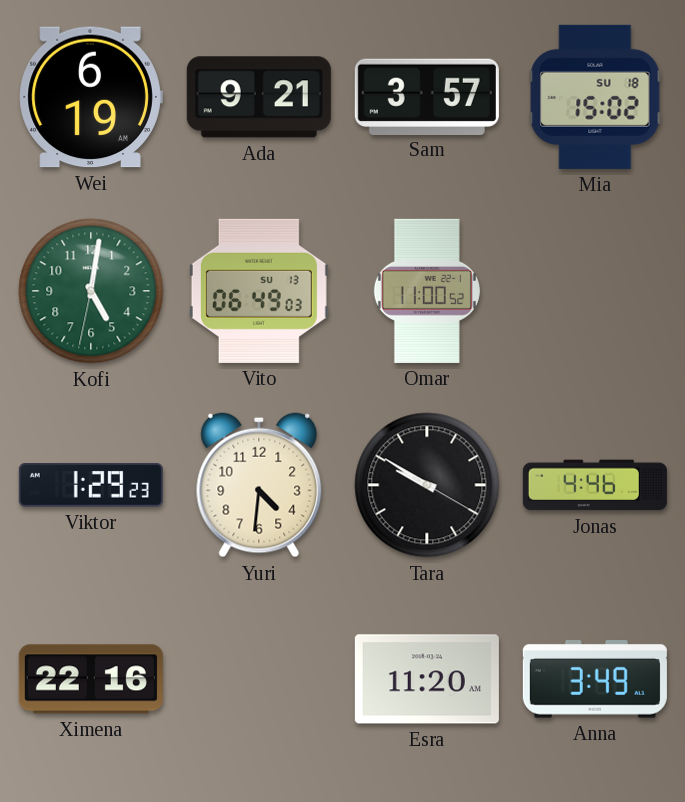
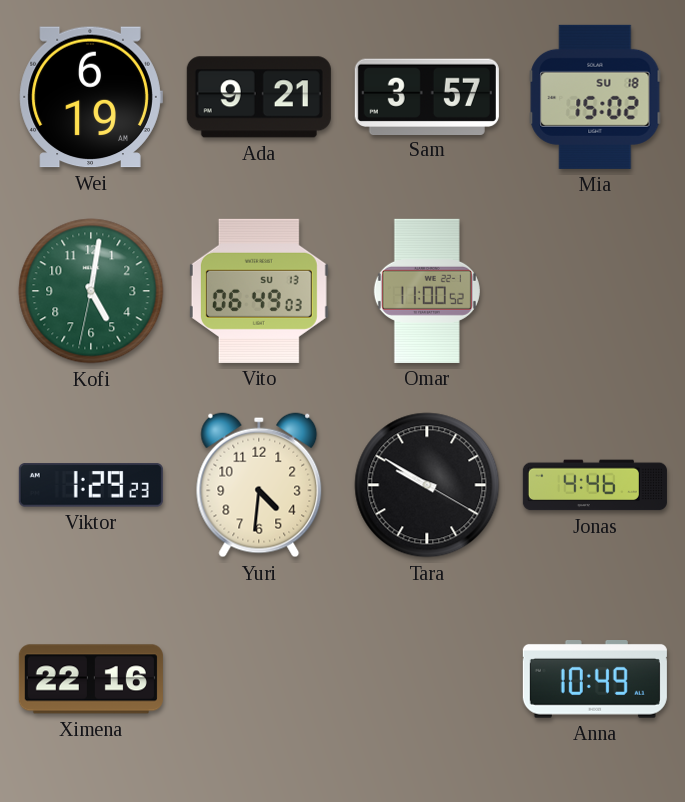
Esra: 11:20 -> none (427, 679)
Anna: 3:49 -> 10:49 (595, 680)
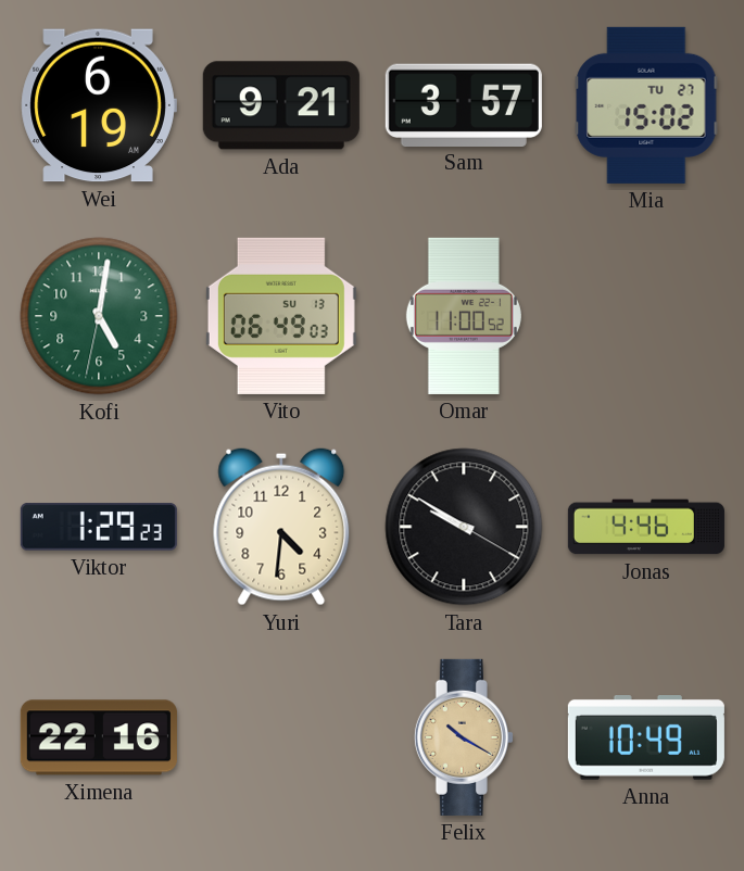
Mia date: SU 18 -> TU 27 (646, 105)
Felix: none -> 10:20 (464, 737)
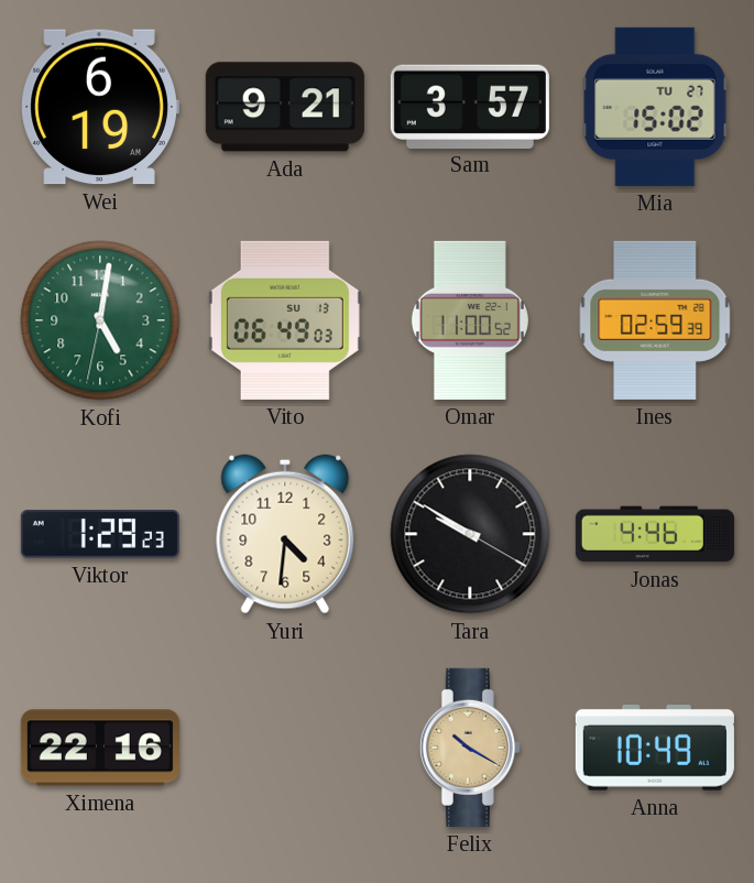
Ines: none -> 02:59 (655, 320)
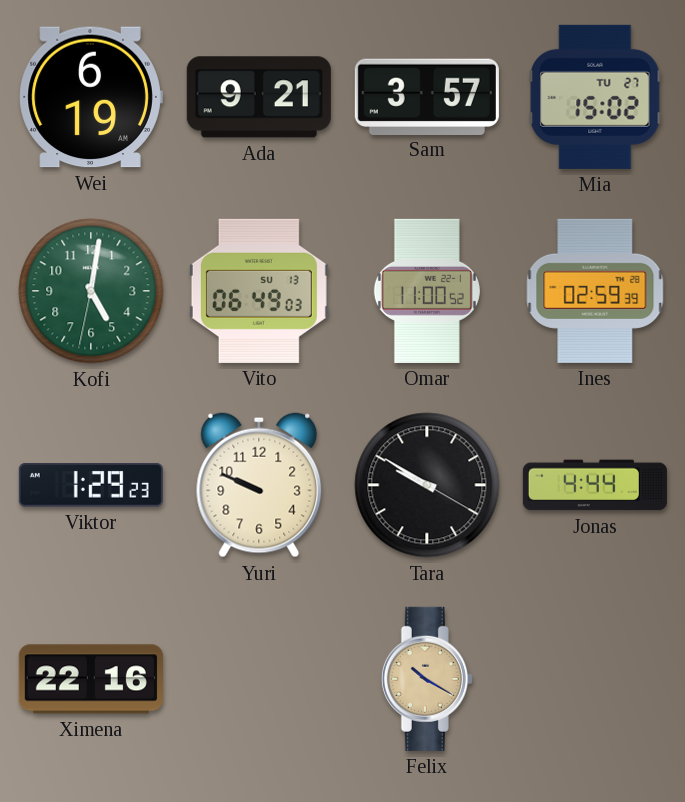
Yuri: 4:31 -> 9:49 (259, 485)
Jonas: 4:46 -> 4:44 (595, 485)
Anna: 10:49 -> none (655, 749)
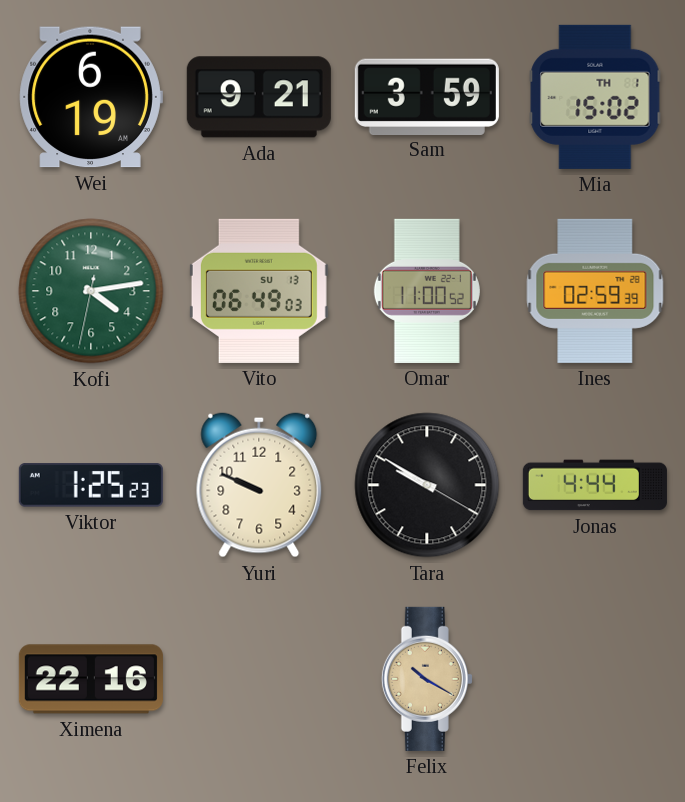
Sam: 3:57 -> 3:59 (427, 96)
Mia date: TU 27 -> TH 1 (595, 97)
Kofi: 5:01 -> 4:13 (91, 291)
Viktor: 1:29 -> 1:25 (91, 485)
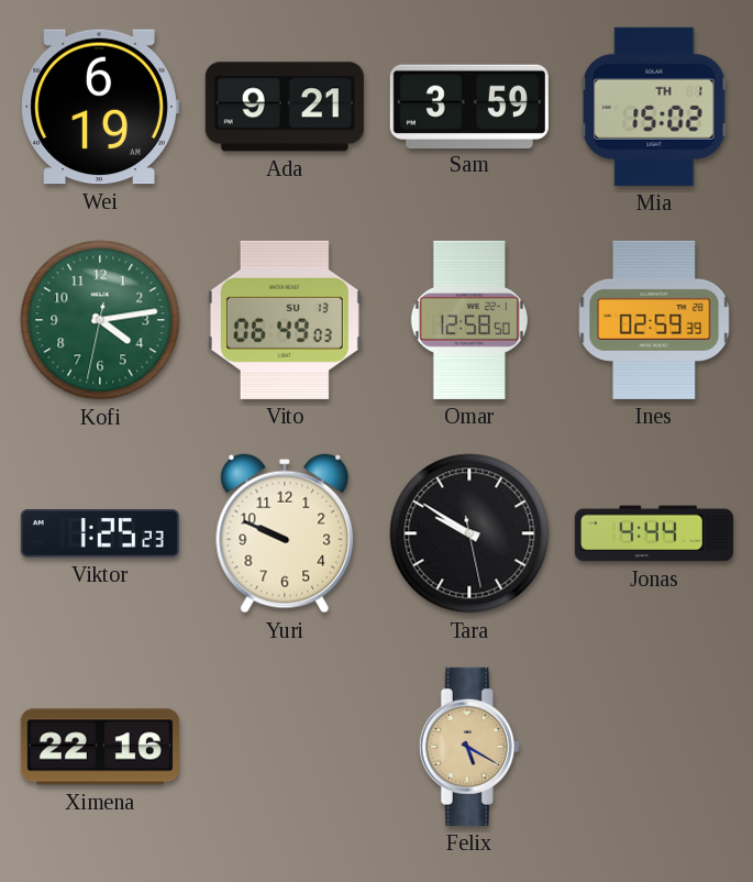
Omar: 11:00 -> 12:58 (469, 320)
Tara: 9:50:20 -> 9:50:28 (469, 533)
Felix: 10:20 -> 5:20 (469, 747)
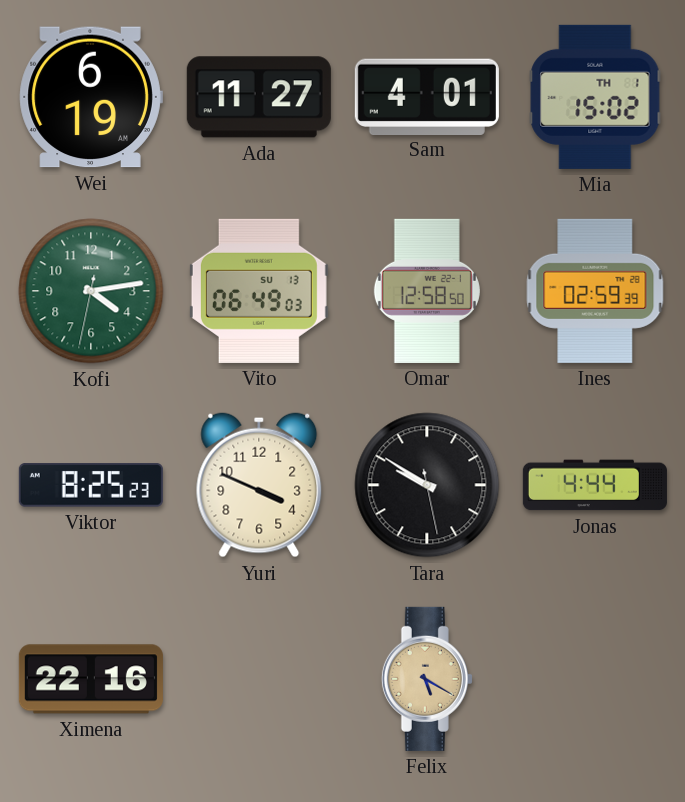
Ada: 9:21 -> 11:27 (259, 97)
Sam: 3:59 -> 4:01 (427, 96)
Viktor: 1:25 -> 8:25 (91, 485)
Yuri: 9:49 -> 3:49 (259, 485)
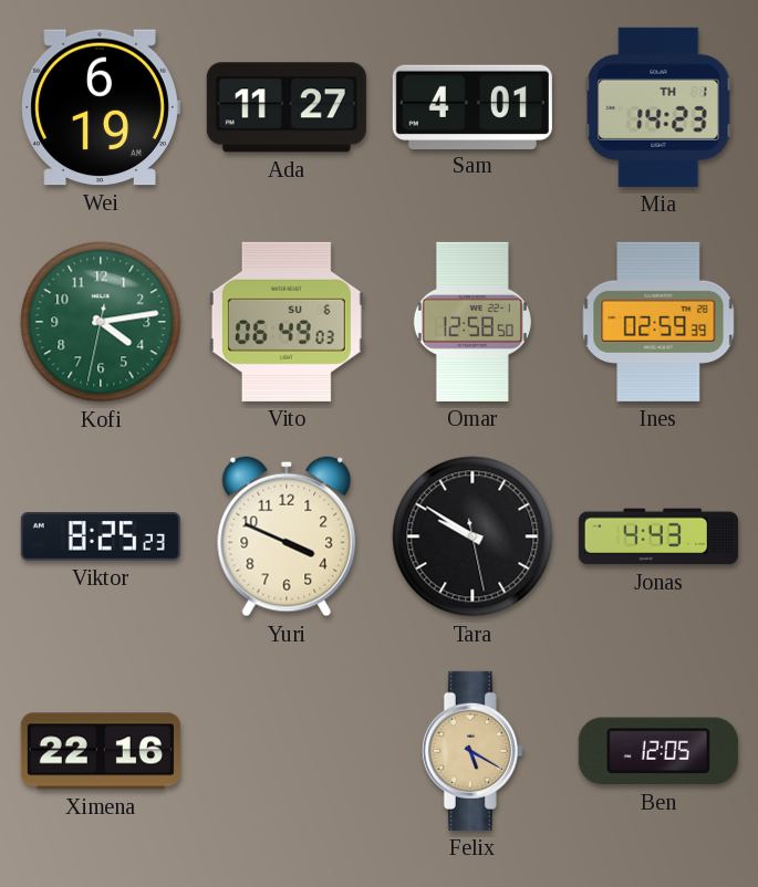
Mia: 15:02 -> 14:23 (658, 107)
Vito date: SU 13 -> SU 6 (287, 322)
Jonas: 4:44 -> 4:43 (658, 536)
Ben: none -> 12:05 (658, 751)
